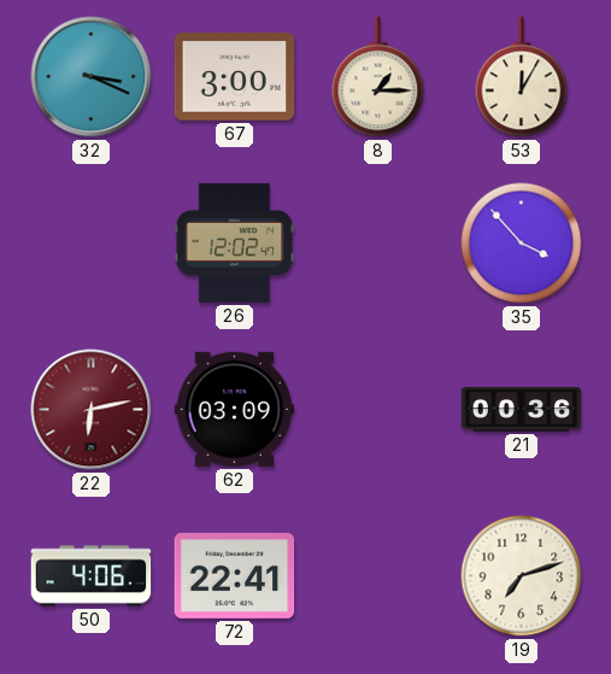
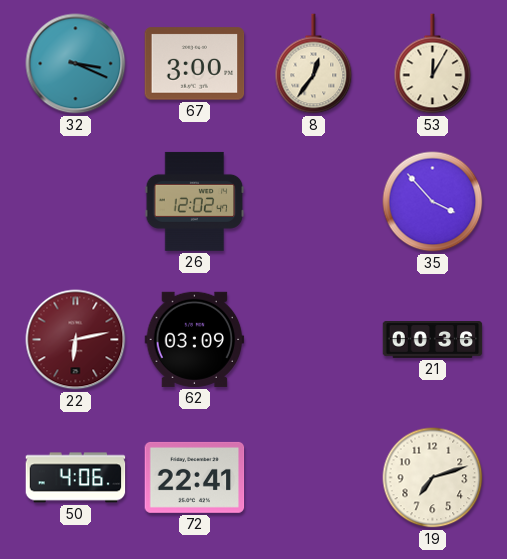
8: 1:15 -> 12:36 (314, 64)
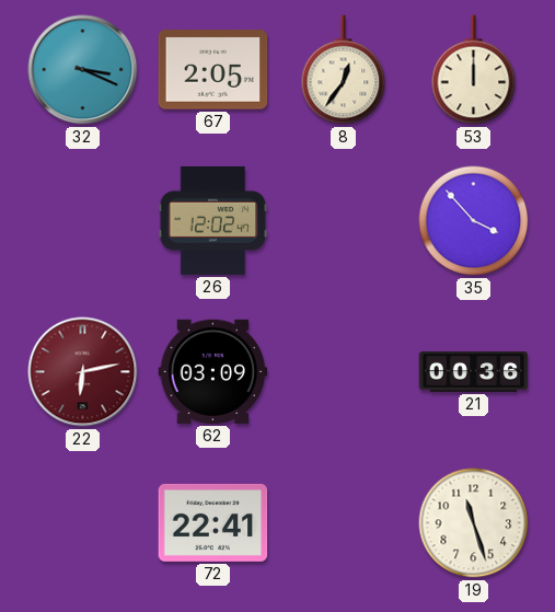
67: 3:00 -> 2:05 (213, 70)
53: 12:05 -> 12:00 (474, 70)
50: 4:06 -> none (76, 478)
19: 7:12 -> 11:27 (474, 523)
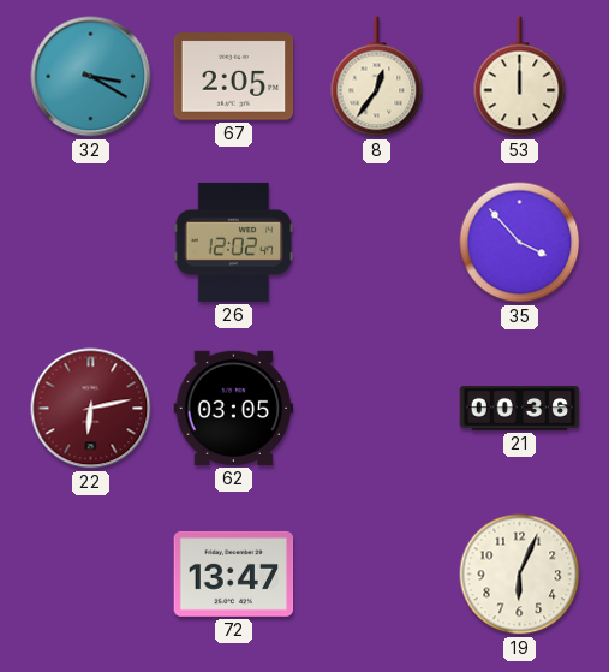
32: 3:19 -> 3:20 (91, 77)
62: 03:09 -> 03:05 (234, 408)
72: 22:41 -> 13:47 (234, 573)
19: 11:27 -> 6:04 (520, 575)
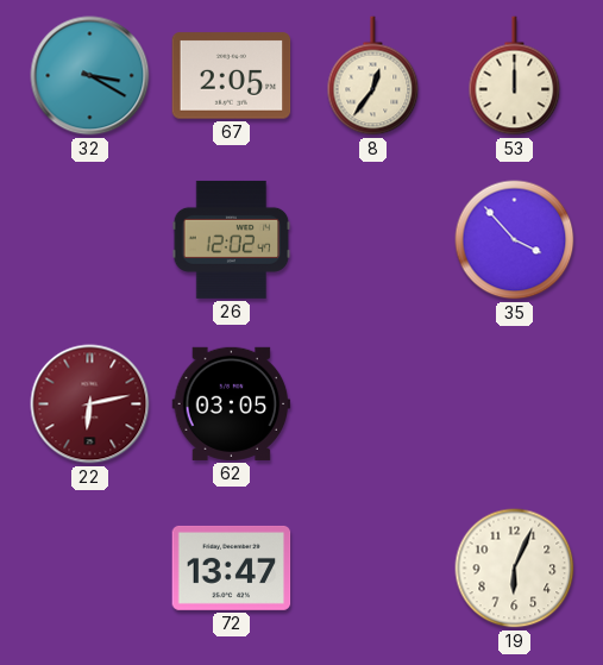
21: 00:36 -> none (520, 409)
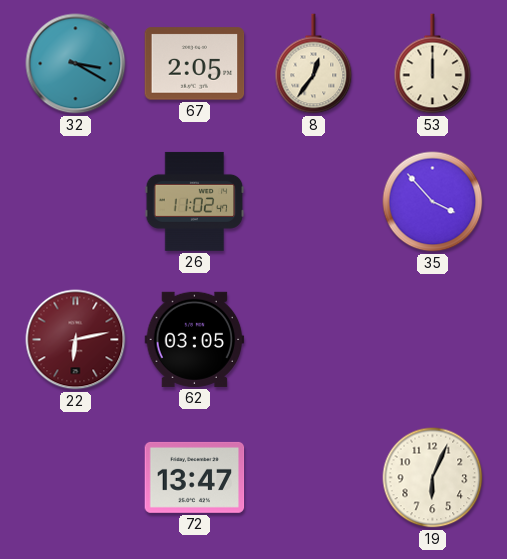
26: 12:02 -> 11:02 (195, 201)
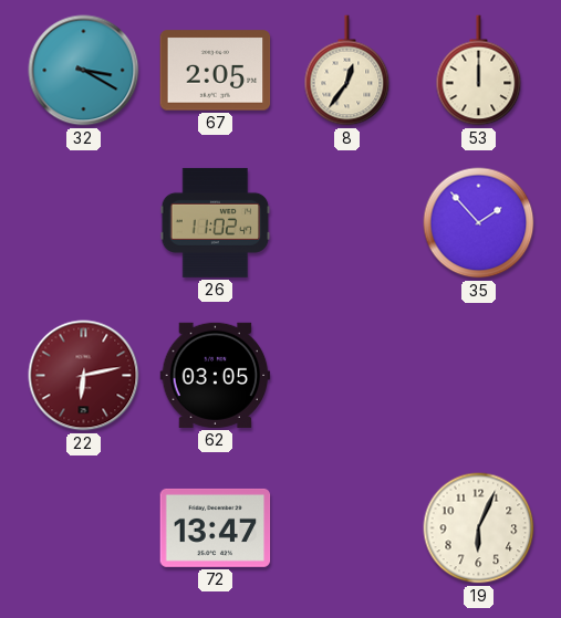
35: 3:53 -> 1:53 (479, 223)
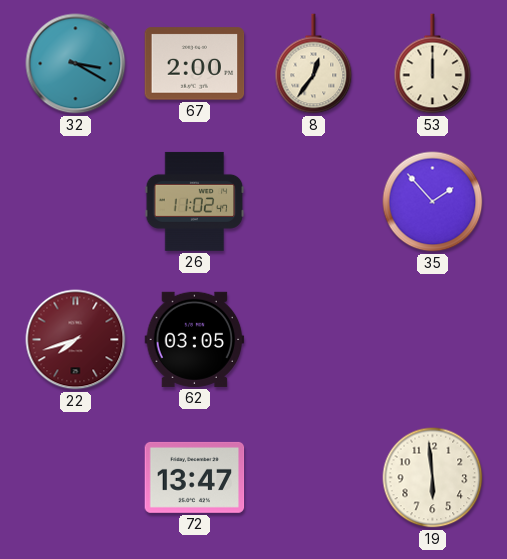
67: 2:05 -> 2:00 (195, 64)
22: 6:13 -> 7:42 (76, 340)
19: 6:04 -> 5:59 (433, 478)
